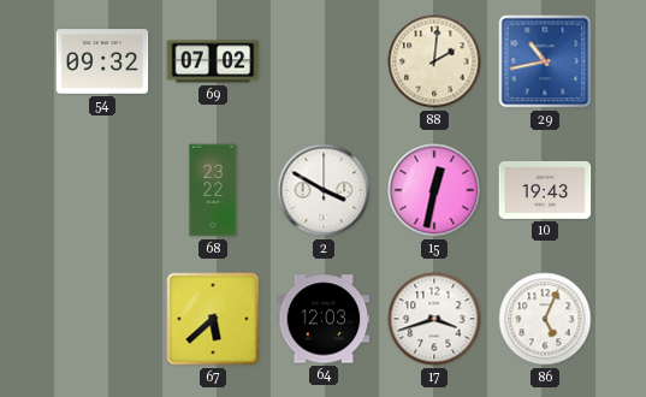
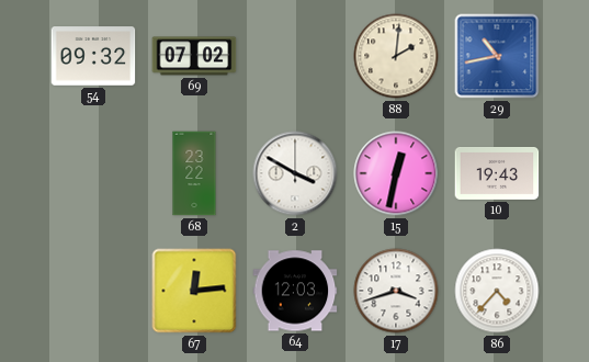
67: 5:38 -> 12:14 (194, 291)
86: 5:04 -> 4:37 (497, 291)
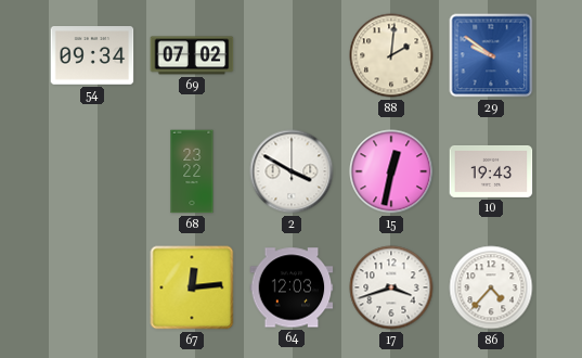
54: 09:32 -> 09:34 (92, 55)
29: 10:43 -> 9:51 (491, 55)
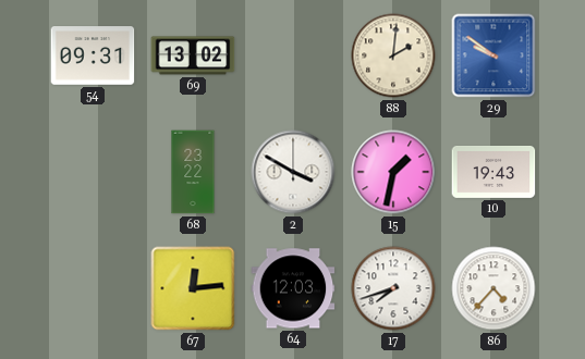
54: 09:34 -> 09:31 (93, 55)
69: 07:02 -> 13:02 (193, 55)
15: 12:32 -> 1:32 (393, 172)
17: 3:42 -> 7:42 (393, 288)
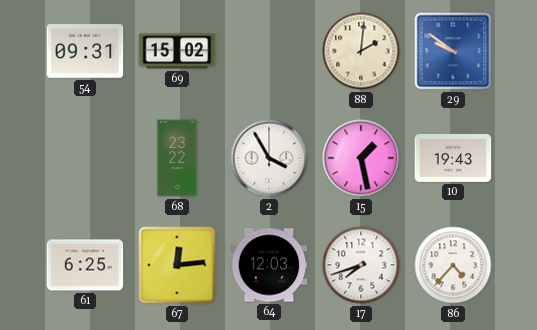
69: 13:02 -> 15:02 (177, 51)
2: 3:50 -> 3:55 (269, 158)
15: 1:32 -> 1:28 (361, 158)
61: none -> 6:25 (85, 265)
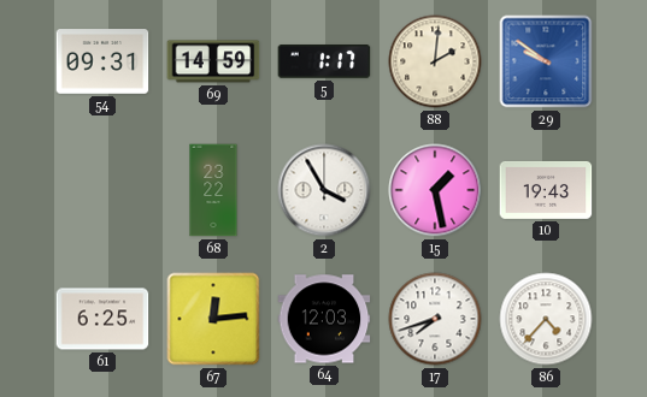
69: 15:02 -> 14:59 (213, 61)
5: none -> 1:17 (324, 63)
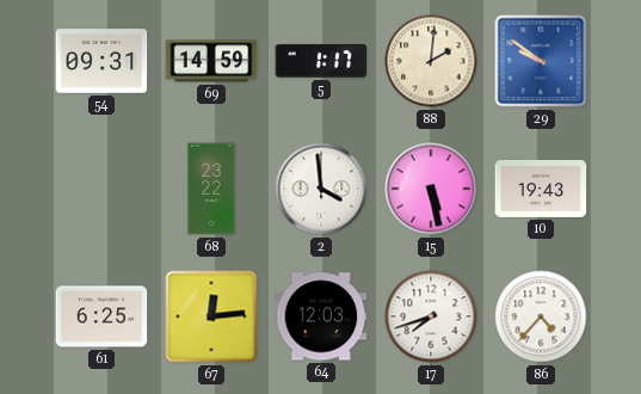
2: 3:55 -> 3:59 (321, 189)
15: 1:28 -> 5:28 (431, 189)
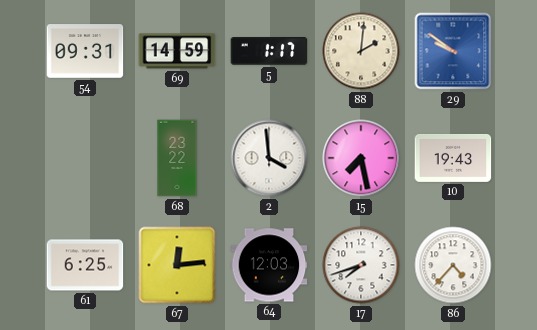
15: 5:28 -> 7:28 (361, 158)
